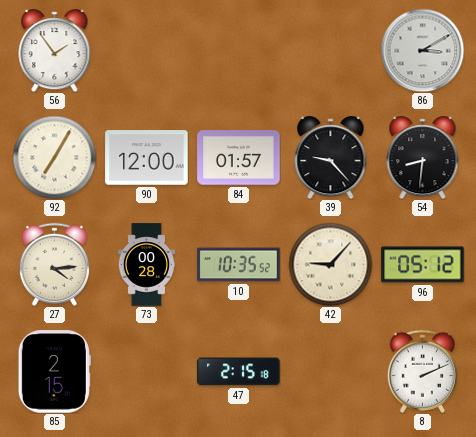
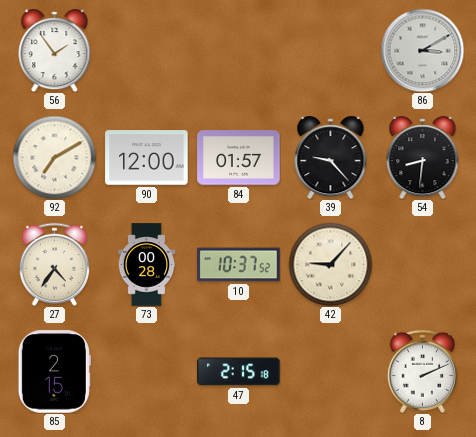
92: 7:05 -> 7:10 (54, 157)
27: 4:14 -> 4:36 (54, 264)
10: 10:35 -> 10:37 (239, 265)
96: 05:12 -> none (423, 265)
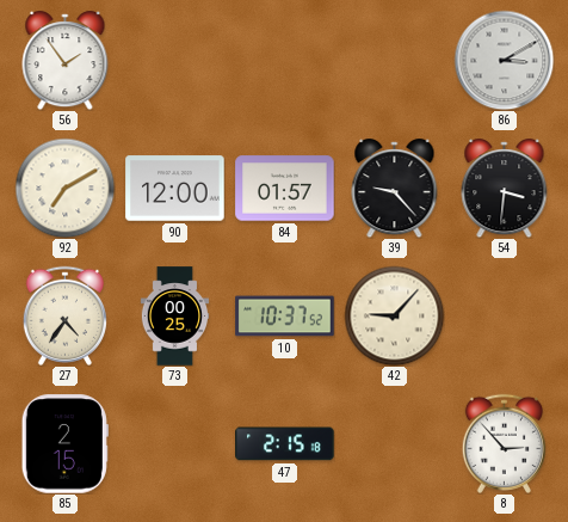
54: 8:31 -> 3:31 (505, 189)
73: 00:28 -> 00:25 (175, 317)
8: 2:11 -> 2:53 (504, 443)
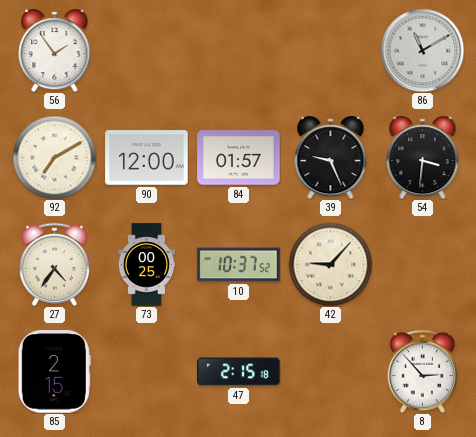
86: 3:10 -> 11:10 (422, 50)
39: 9:23 -> 9:26 (331, 158)
